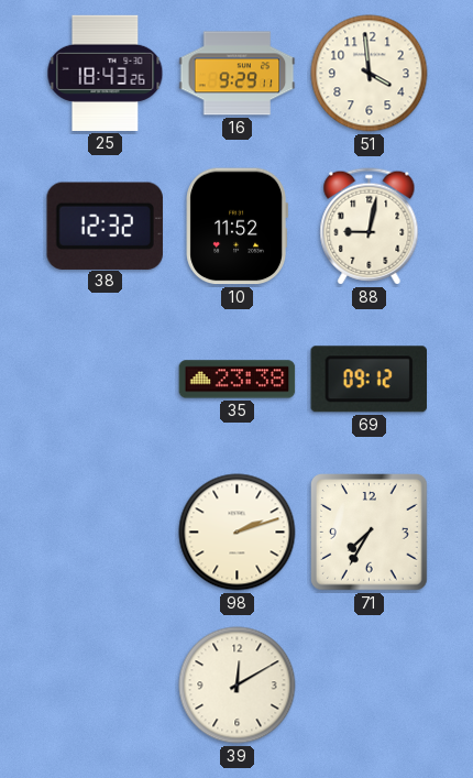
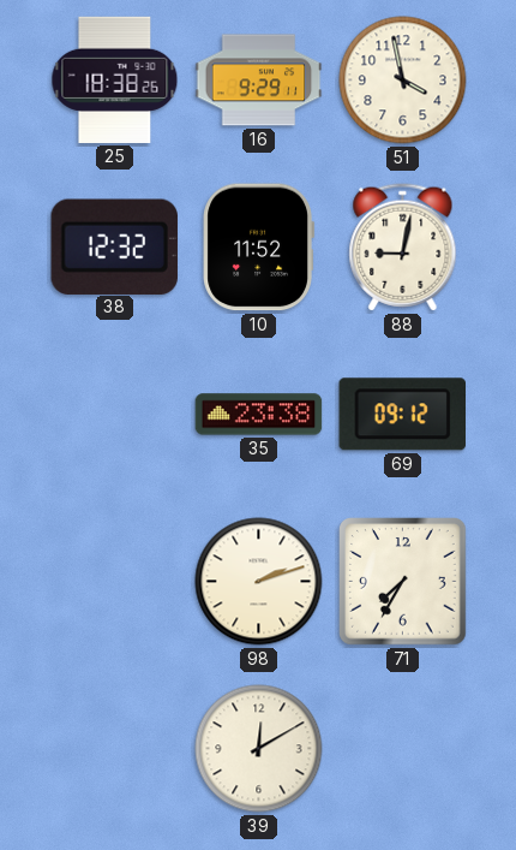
25: 18:43 -> 18:38 (115, 79)
51: 3:59 -> 3:58 (403, 81)
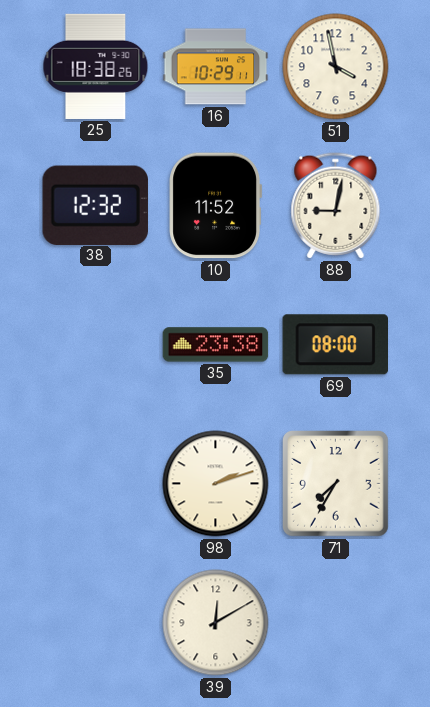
16: 9:29 -> 10:29 (216, 67)
69: 09:12 -> 08:00 (335, 345)
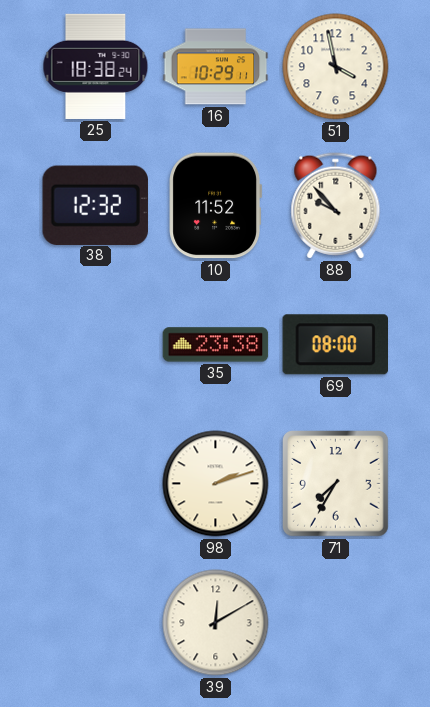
25: 18:38:26 -> 18:38:24 (96, 66)
88: 9:02 -> 9:53 (336, 206)
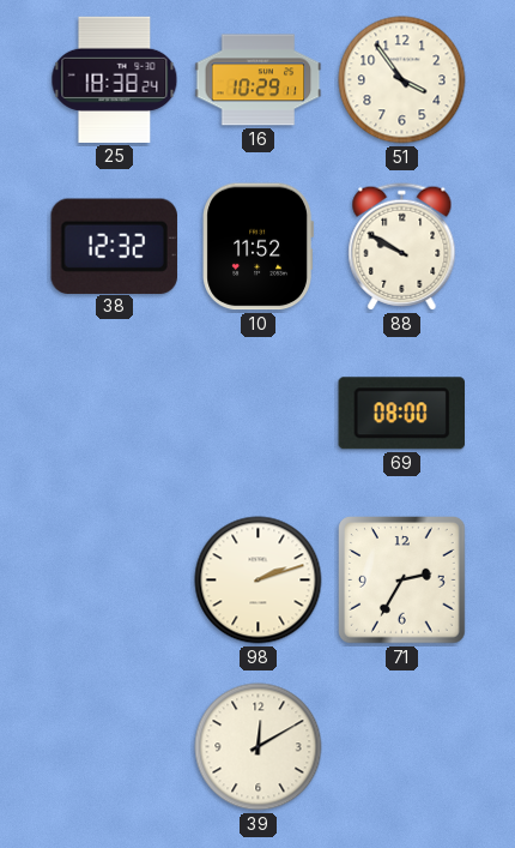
51: 3:58 -> 3:54 (402, 80)
88: 9:53 -> 9:50 (402, 247)
35: 23:38 -> none (216, 345)
71: 7:35 -> 2:35 (402, 581)
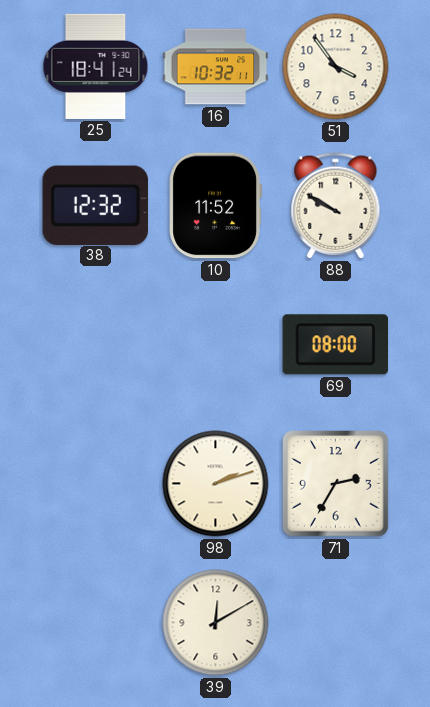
25: 18:38 -> 18:41 (96, 66)
16: 10:29 -> 10:32 (216, 67)
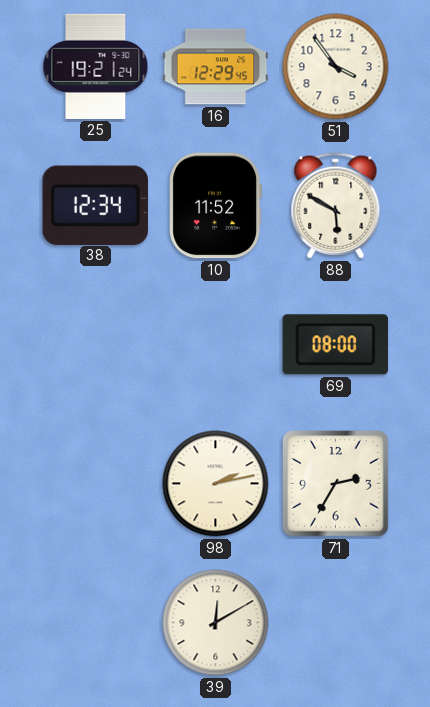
25: 18:41 -> 19:21 (96, 66)
16: 10:32 -> 12:29 (216, 67)
38: 12:32 -> 12:34 (95, 205)
88: 9:50 -> 5:50 (336, 206)
98: 2:12 -> 2:13 (216, 484)
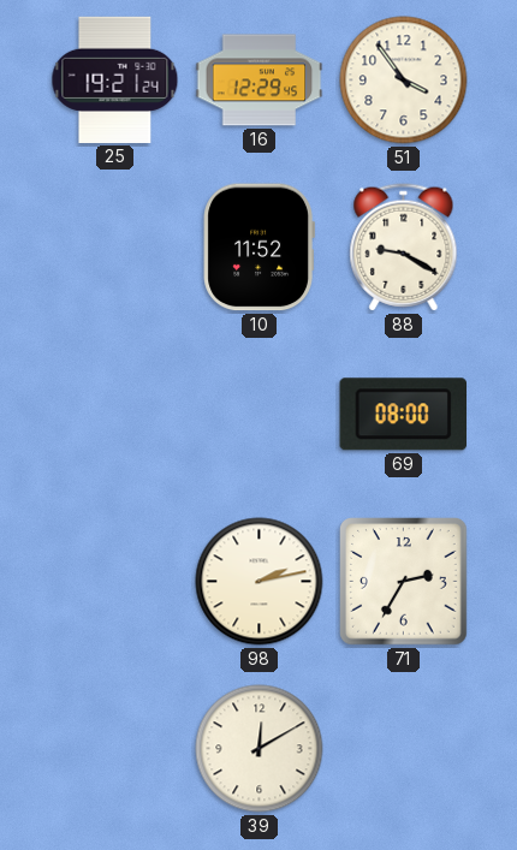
38: 12:34 -> none (95, 205)
88: 5:50 -> 9:20 (404, 248)
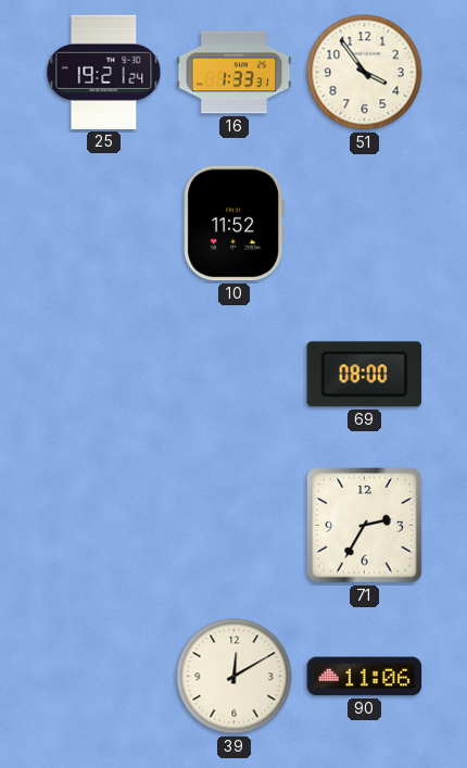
16: 12:29 -> 1:33 (235, 73)
88: 9:20 -> none (404, 248)
98: 2:13 -> none (260, 582)
90: none -> 11:06 (365, 677)
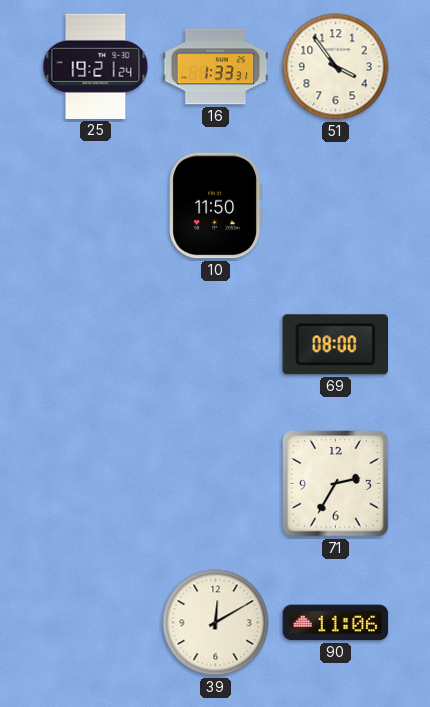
10: 11:52 -> 11:50 (215, 206)
